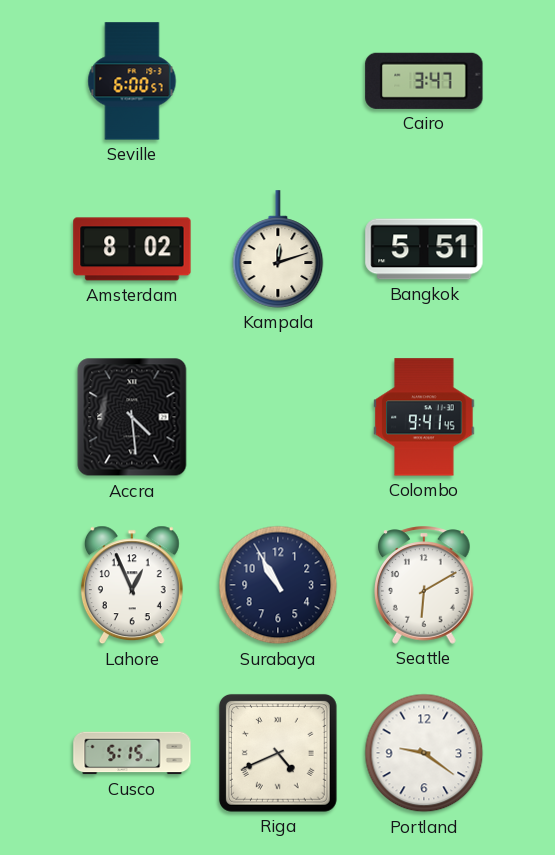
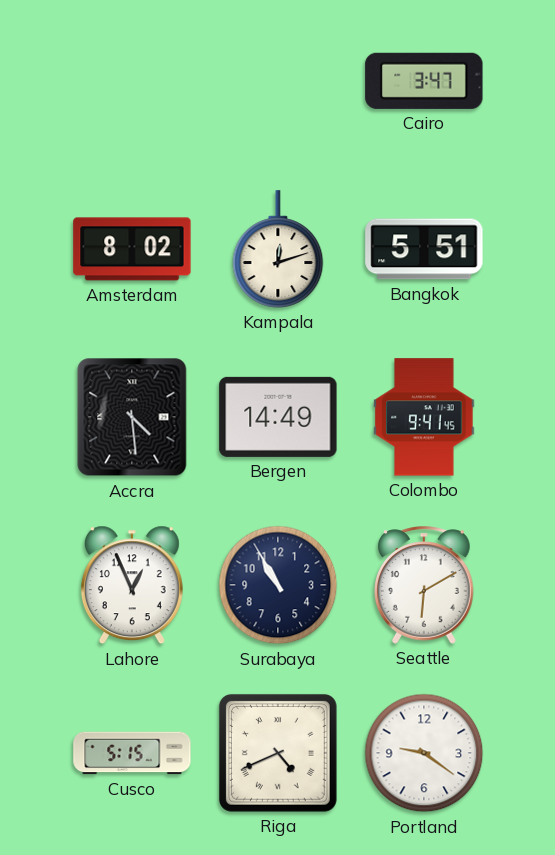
Seville: 6:00 -> none (132, 81)
Bergen: none -> 14:49 (278, 417)
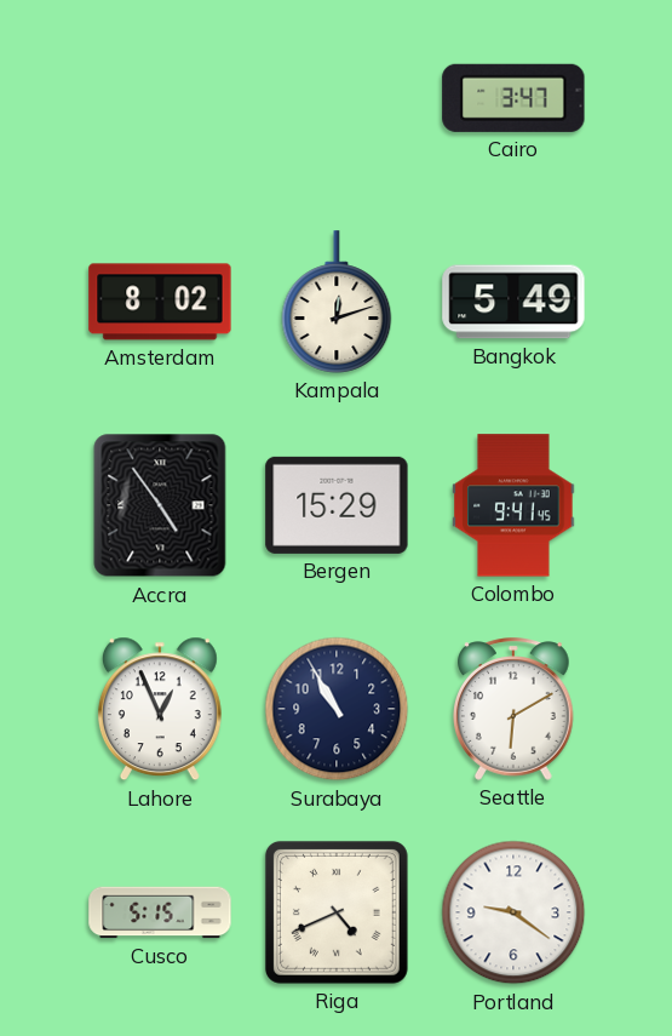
Bangkok: 5:51 -> 5:49 (513, 302)
Accra: 4:29 -> 4:54 (160, 505)
Bergen: 14:49 -> 15:29 (337, 505)
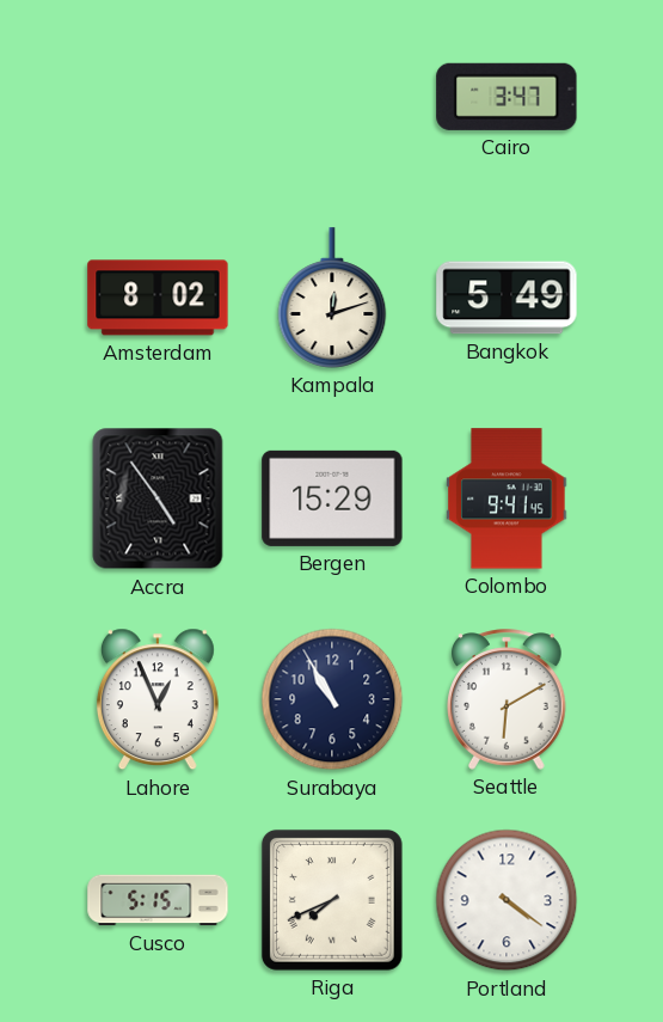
Riga: 4:41 -> 7:41 (332, 900)
Portland: 9:21 -> 4:21 (507, 900)
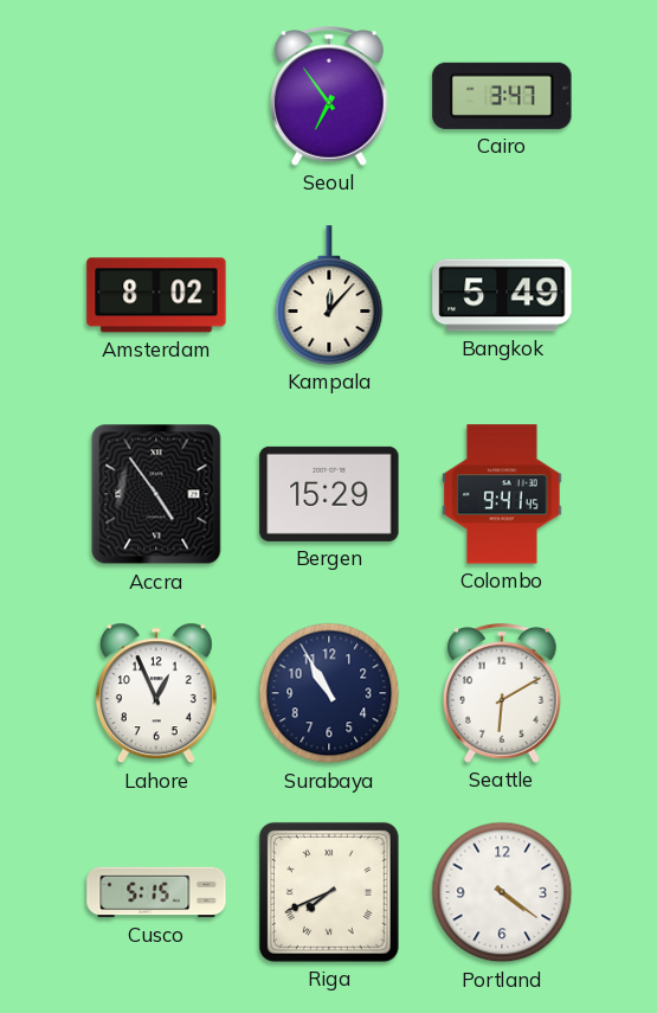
Seoul: none -> 6:54 (330, 96)
Kampala: 12:12 -> 12:07 (329, 295)
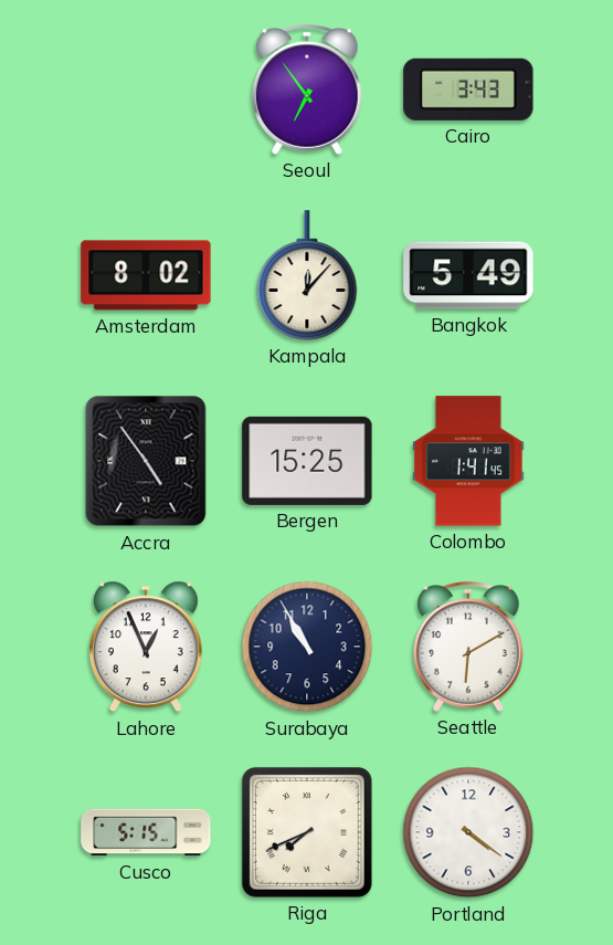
Cairo: 3:47 -> 3:43 (468, 90)
Bergen: 15:29 -> 15:25 (307, 461)
Colombo: 9:41 -> 1:41 (468, 461)
